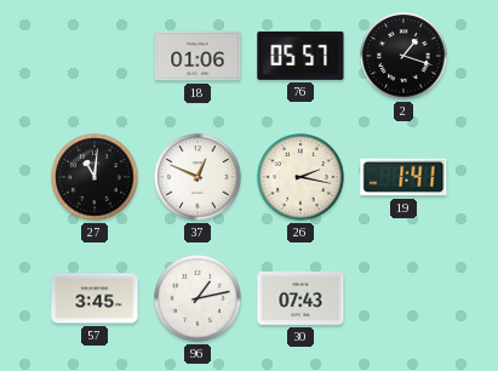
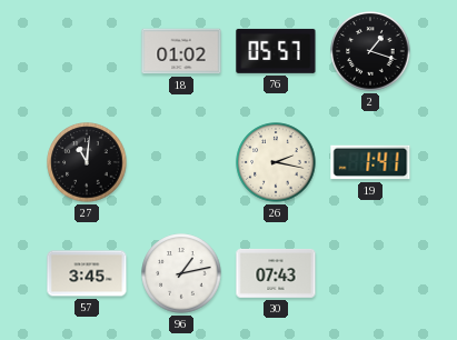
18: 01:06 -> 01:02 (181, 51)
37: 12:49 -> none (198, 177)
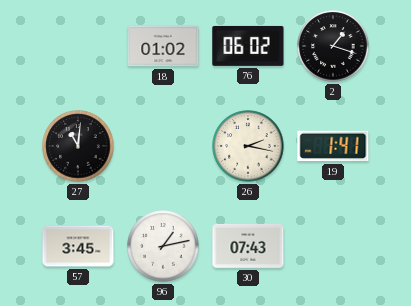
76: 05:57 -> 06:02 (248, 46)
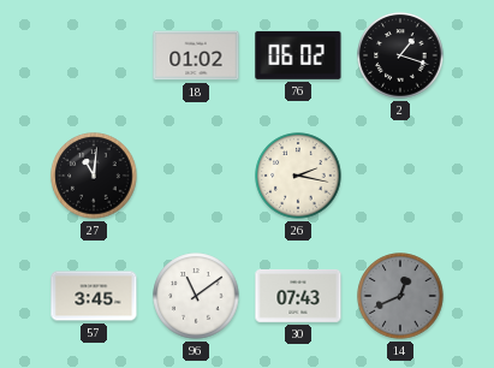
19: 1:41 -> none (333, 146)
96: 1:13 -> 11:09 (196, 296)
14: none -> 12:41 (400, 296)
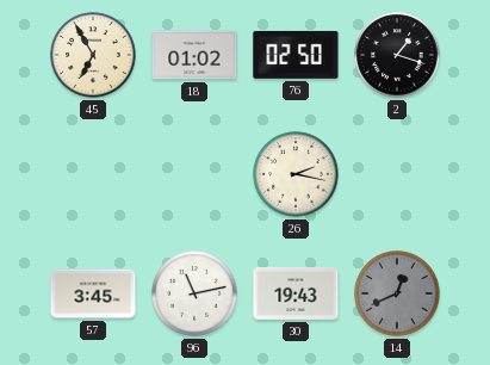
45: none -> 6:55 (93, 55)
76: 06:02 -> 02:50 (296, 55)
27: 11:01 -> none (94, 176)
96: 11:09 -> 11:13 (194, 293)
30: 07:43 -> 19:43 (296, 293)
